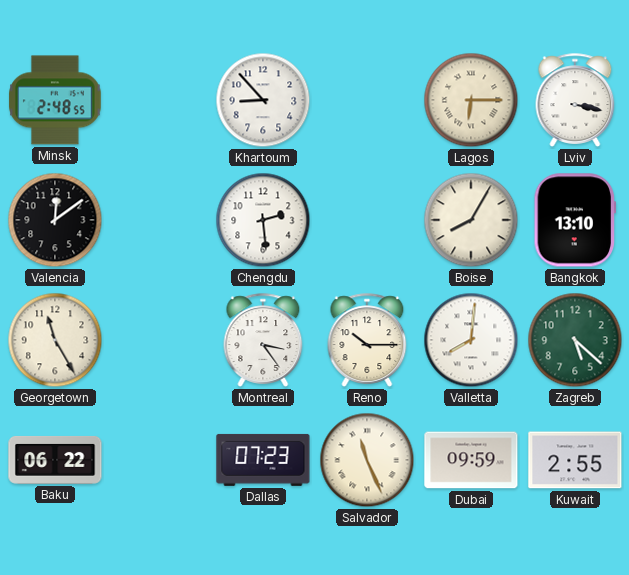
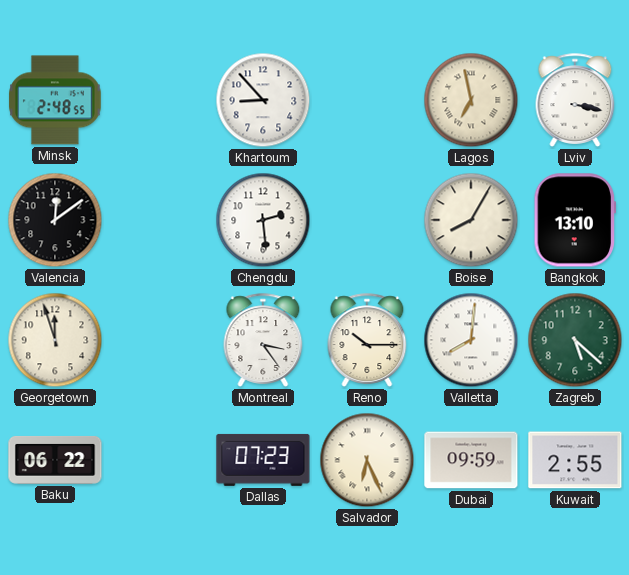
Lagos: 6:15 -> 6:58 (471, 100)
Georgetown: 11:25 -> 11:57 (55, 340)
Salvador: 11:26 -> 6:26 (367, 460)
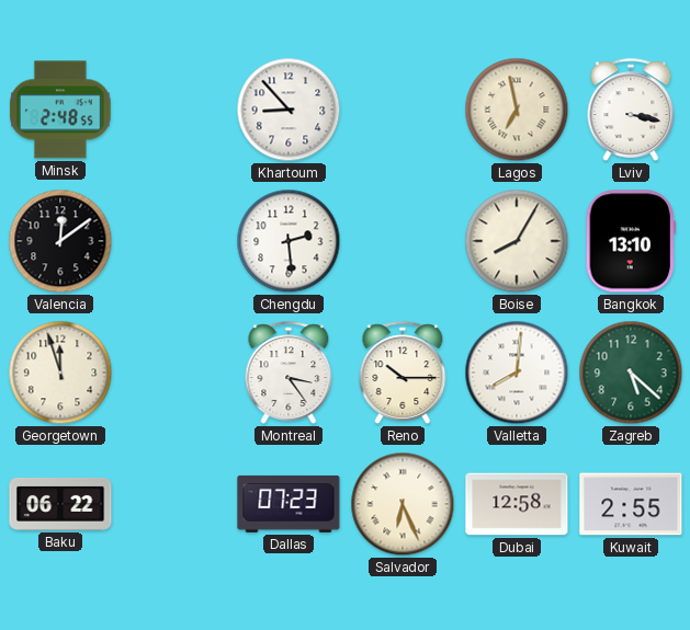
Dubai: 09:59 -> 12:58 (517, 504)
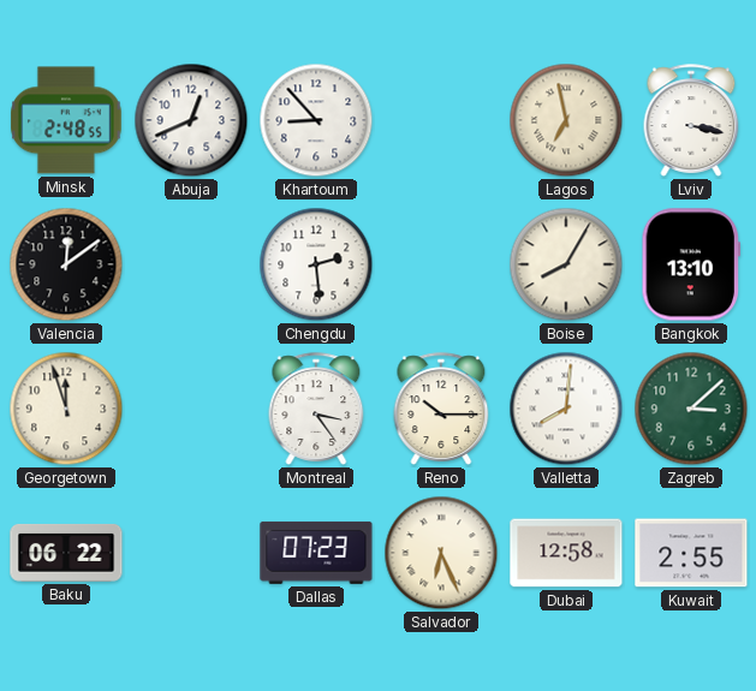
Abuja: none -> 12:41 (191, 120)
Zagreb: 5:22 -> 3:08 (691, 409)
